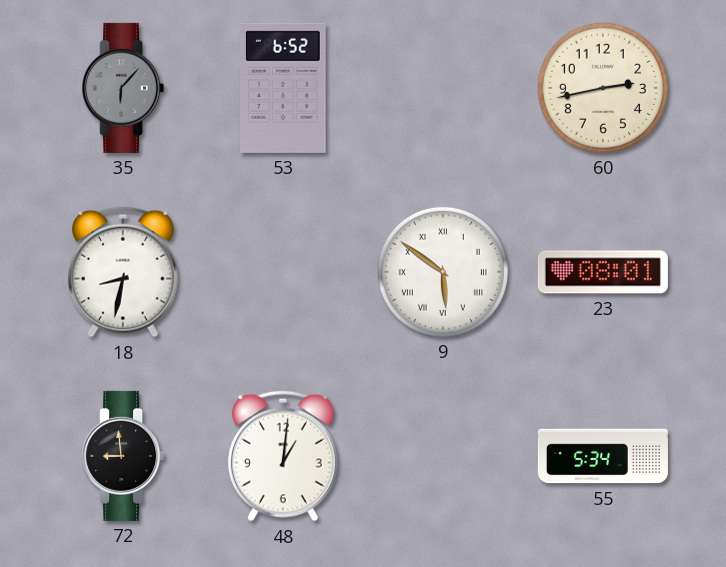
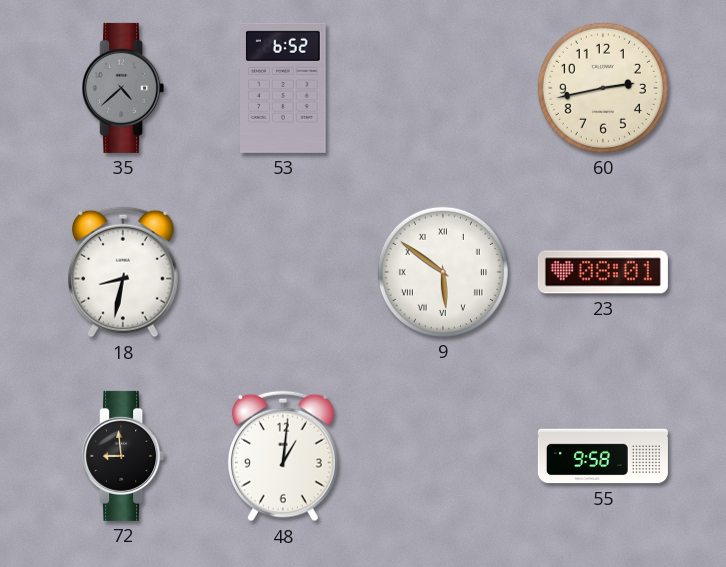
35: 6:07 -> 4:38 (123, 88)
55: 5:34 -> 9:58 (603, 456)
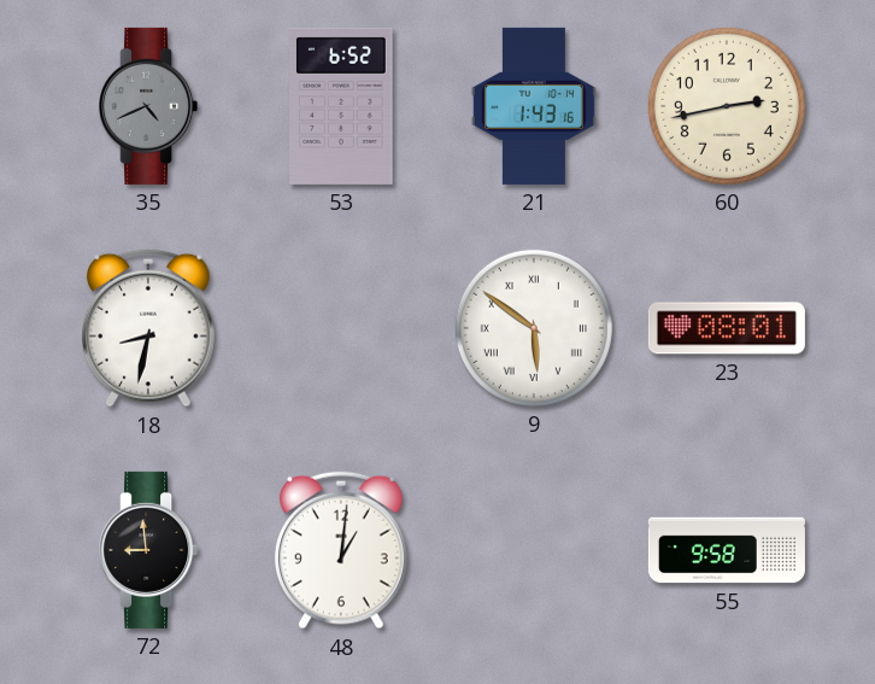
35: 4:38 -> 4:41 (148, 106)
21: none -> 1:43 (534, 106)
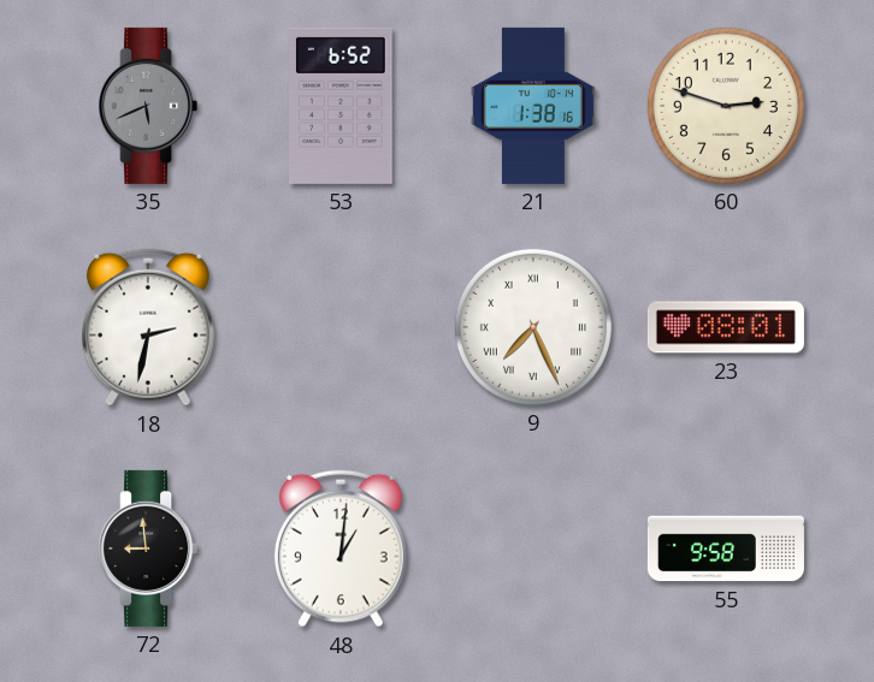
35: 4:41 -> 5:41 (148, 106)
21: 1:43 -> 1:38 (533, 106)
60: 2:43 -> 2:48 (726, 106)
18: 8:32 -> 2:32 (148, 327)
9: 5:51 -> 7:26 (533, 327)
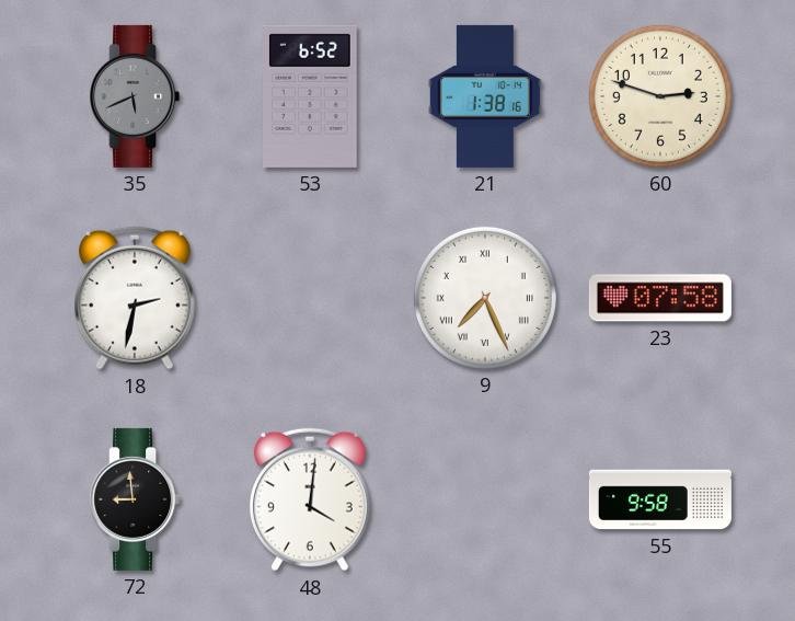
23: 08:01 -> 07:58 (660, 298)
48: 1:01 -> 4:01 (310, 499)
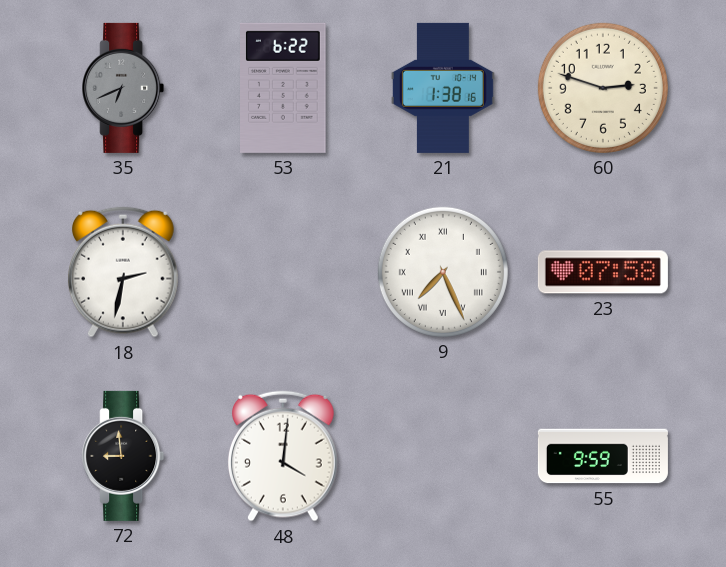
35: 5:41 -> 6:41 (123, 88)
53: 6:52 -> 6:22 (283, 88)
55: 9:58 -> 9:59 (603, 456)
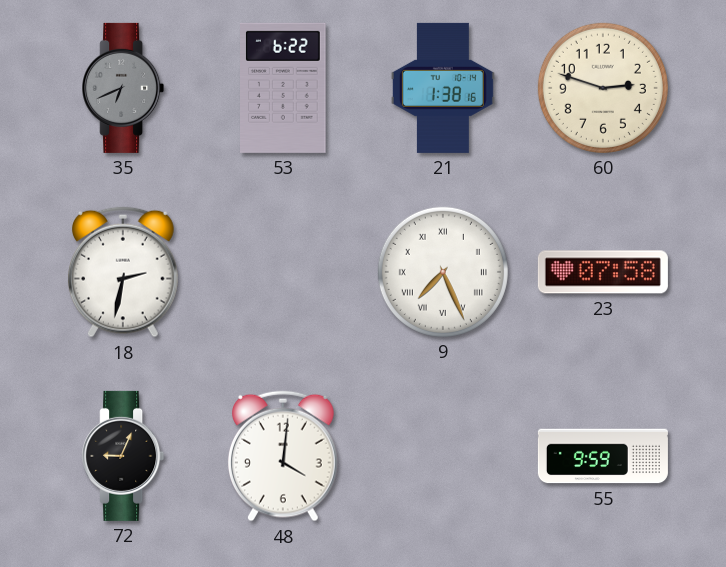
72: 8:59 -> 9:04 (123, 456)
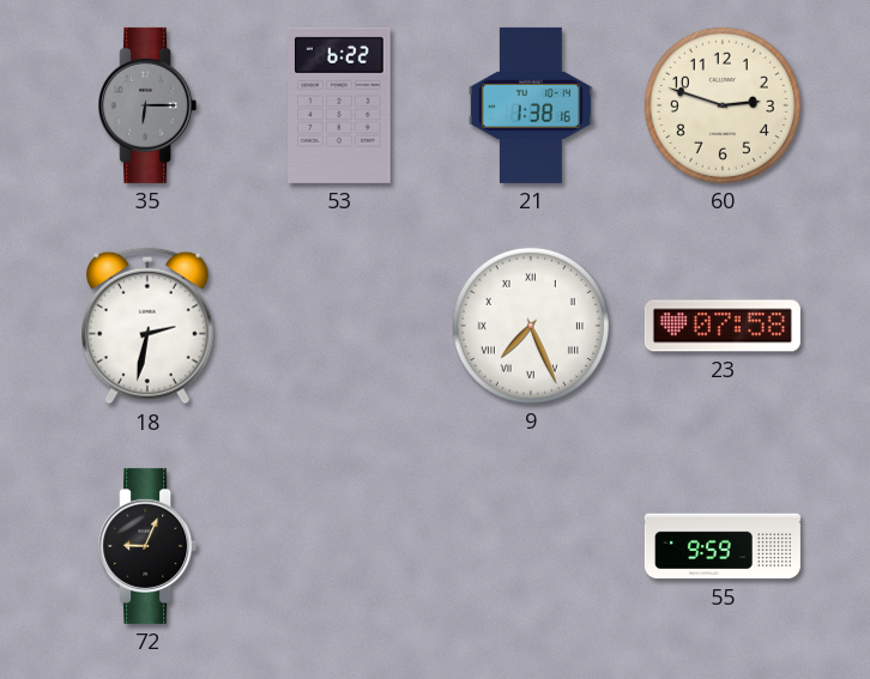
35: 6:41 -> 6:15 (147, 105)
48: 4:01 -> none (283, 456)
